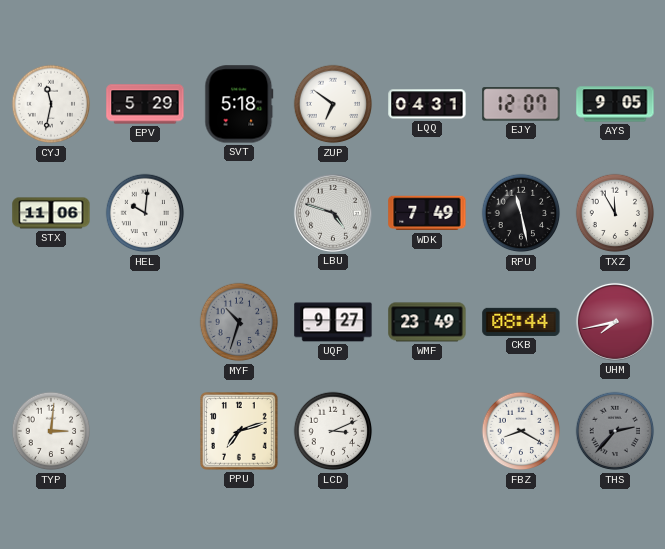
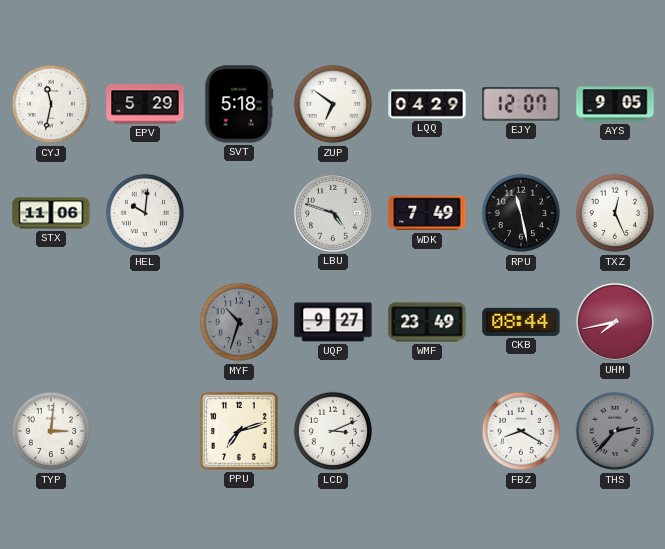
LQQ: 04:31 -> 04:29 (427, 104)
TXZ: 11:55 -> 12:26 (615, 213)
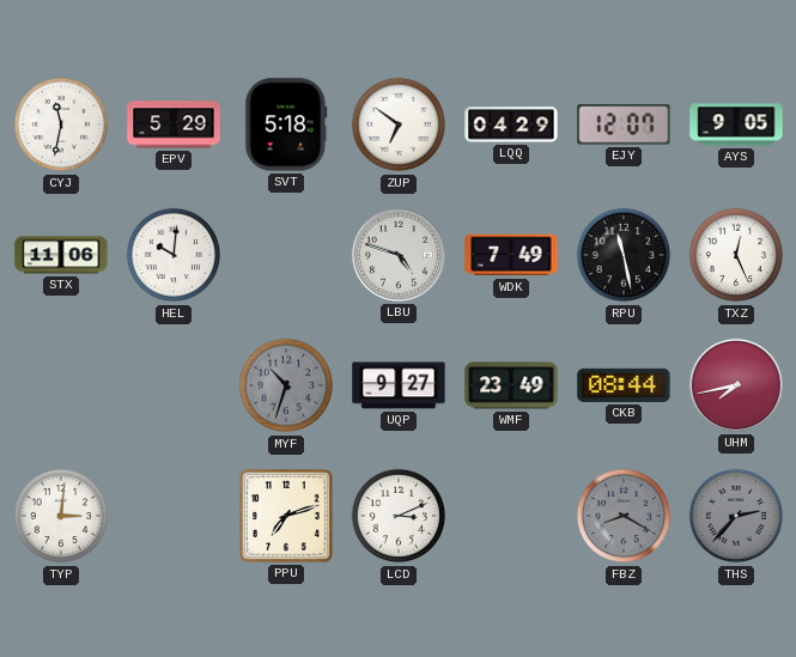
FBZ dial: white -> grey (624, 516)
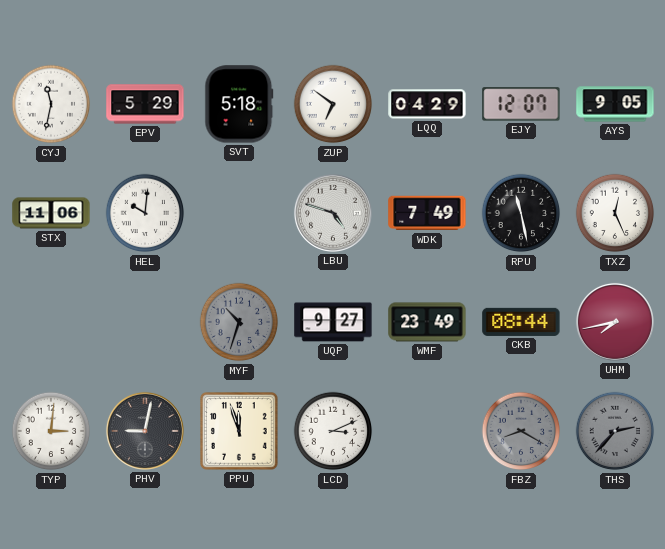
PHV: none -> 9:02 (145, 431)
PPU: 7:12 -> 11:57 (240, 432)
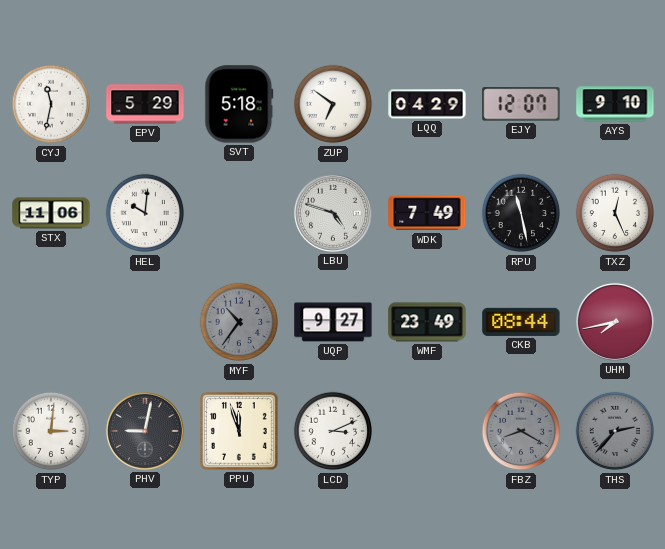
AYS: 9:05 -> 9:10 (615, 104)
MYF: 10:33 -> 10:36 (239, 322)
